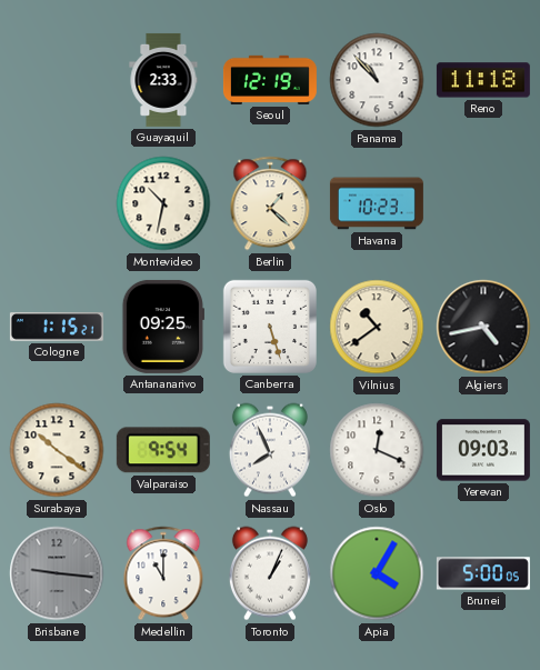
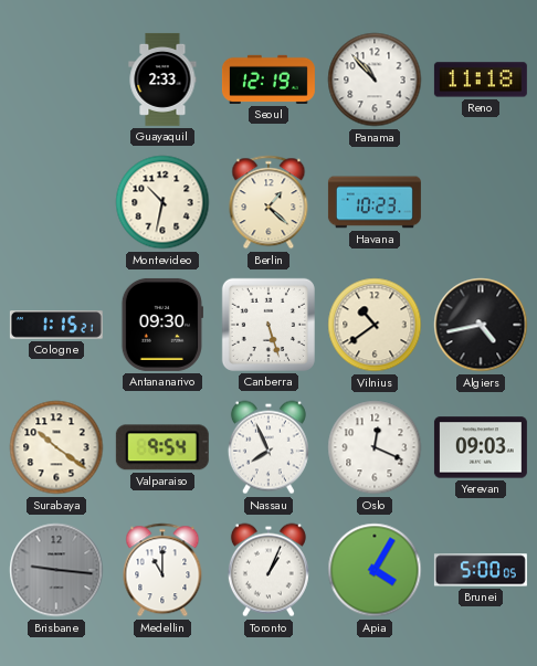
Antananarivo: 09:25 -> 09:30 (162, 325)
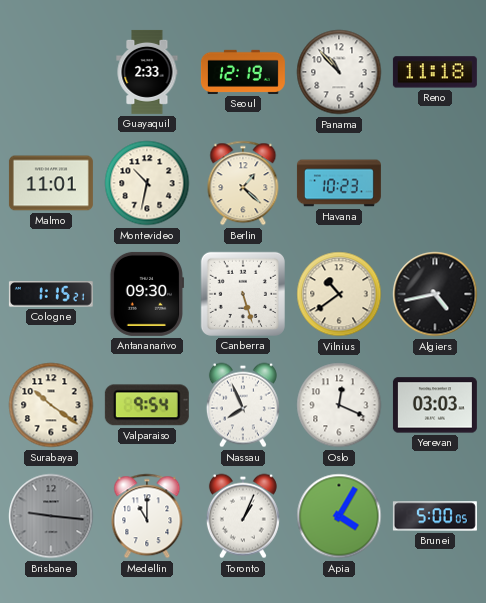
Malmo: none -> 11:01 (51, 183)
Yerevan: 09:03 -> 03:03 (435, 405)
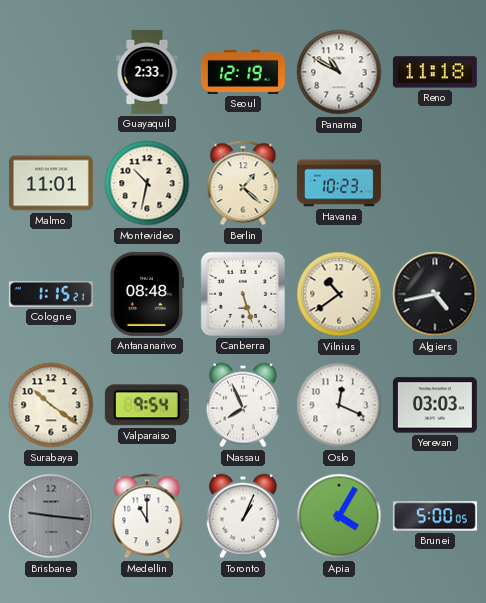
Panama: 10:53 -> 10:50 (339, 72)
Antananarivo: 09:30 -> 08:48 (147, 294)
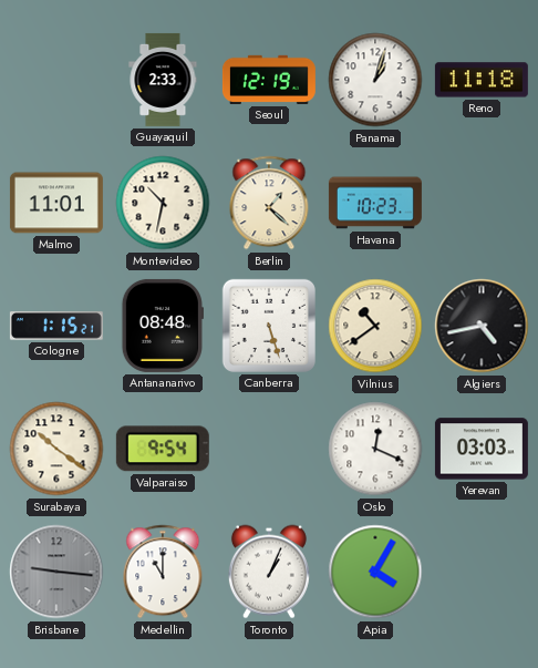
Panama: 10:50 -> 1:03 (375, 80)
Nassau: 7:56 -> none (243, 405)
Brunei: 5:00 -> none (435, 516)
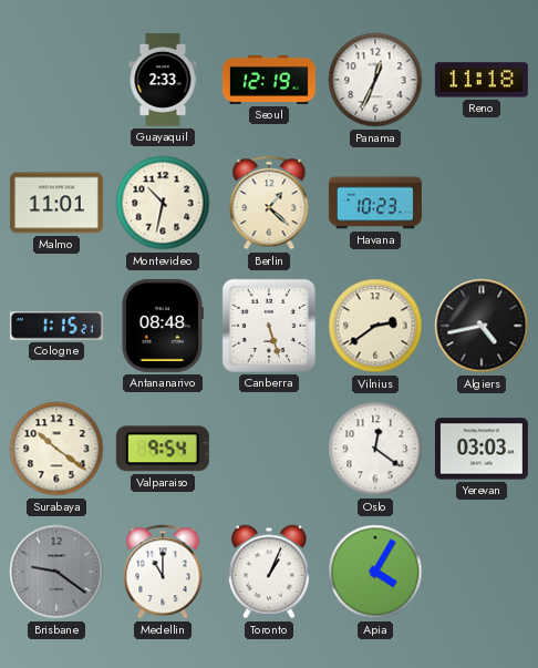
Panama: 1:03 -> 12:34 (375, 80)
Vilnius: 10:39 -> 2:39 (375, 326)
Oslo: 12:19 -> 12:21 (375, 449)
Brisbane: 9:16 -> 9:21 (56, 572)
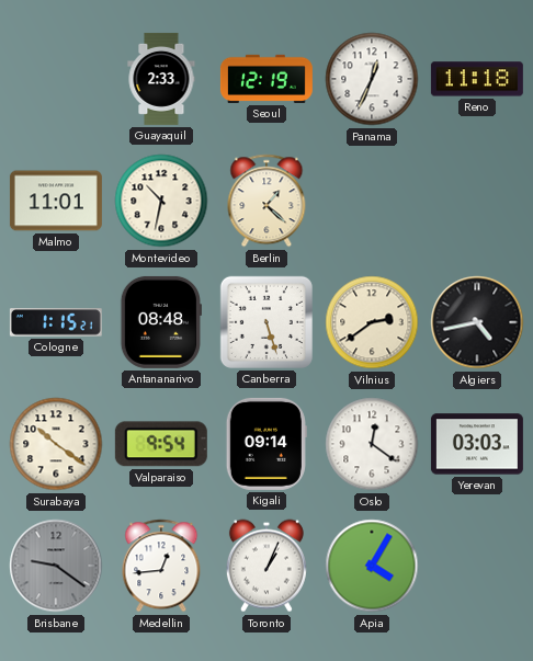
Havana: 10:23 -> none (375, 203)
Kigali: none -> 09:14 (266, 444)
Medellin: 11:00 -> 12:44 (161, 566)
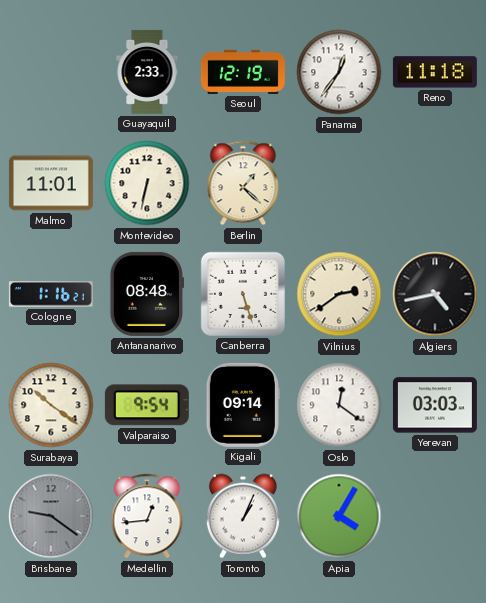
Panama: 12:34 -> 12:36 (339, 72)
Montevideo: 10:32 -> 6:32 (147, 183)
Cologne: 1:15 -> 1:16 (51, 294)
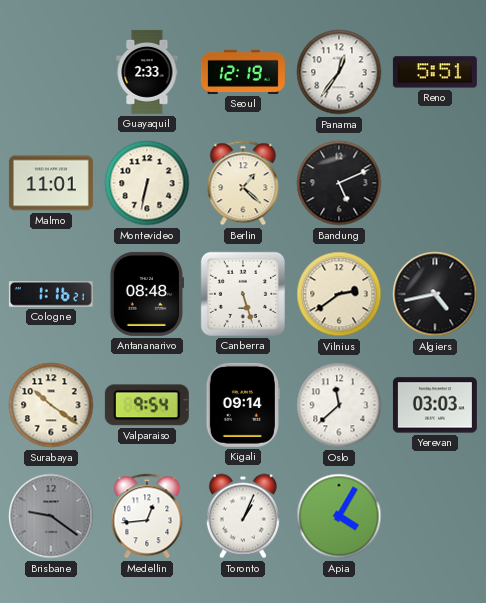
Reno: 11:18 -> 5:51 (435, 72)
Bandung: none -> 5:11 (339, 183)
Oslo: 12:21 -> 11:38 (339, 405)
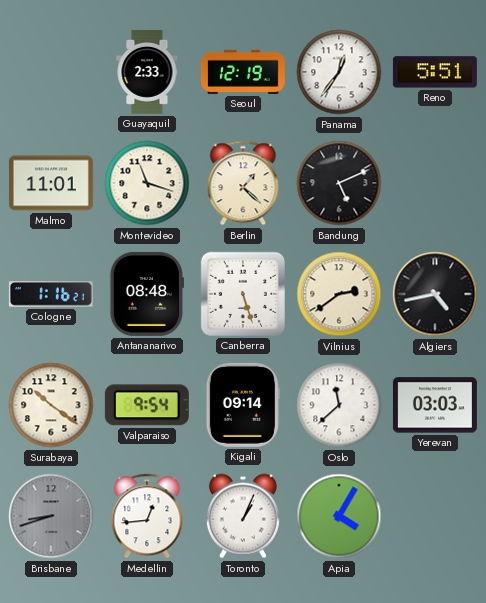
Montevideo: 6:32 -> 11:18 (147, 183)
Brisbane: 9:21 -> 8:42 (51, 516)
